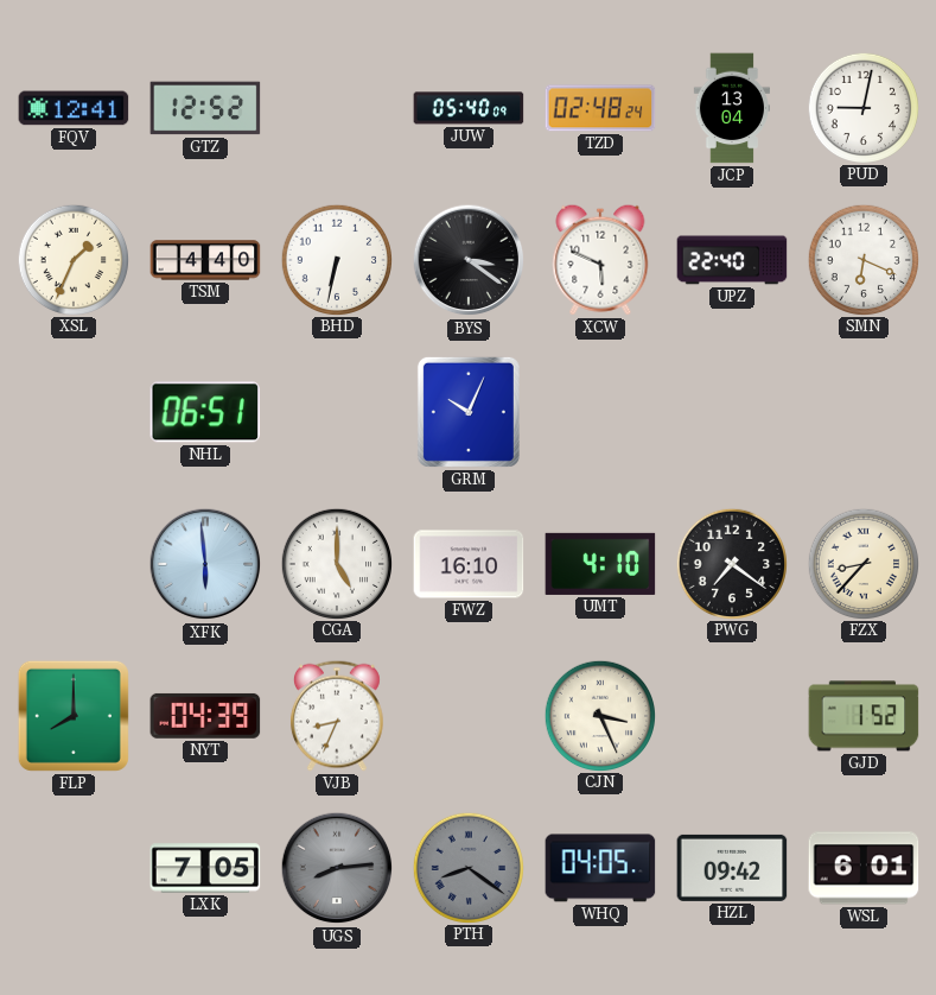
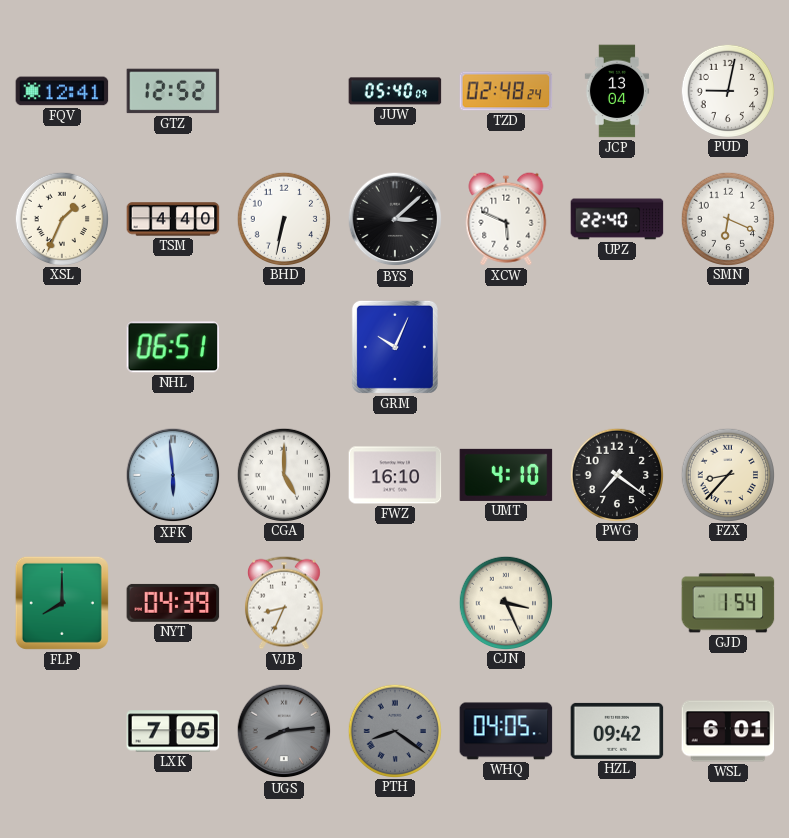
BYS: 3:21 -> 3:08 (395, 219)
GJD: 1:52 -> 1:54 (728, 603)
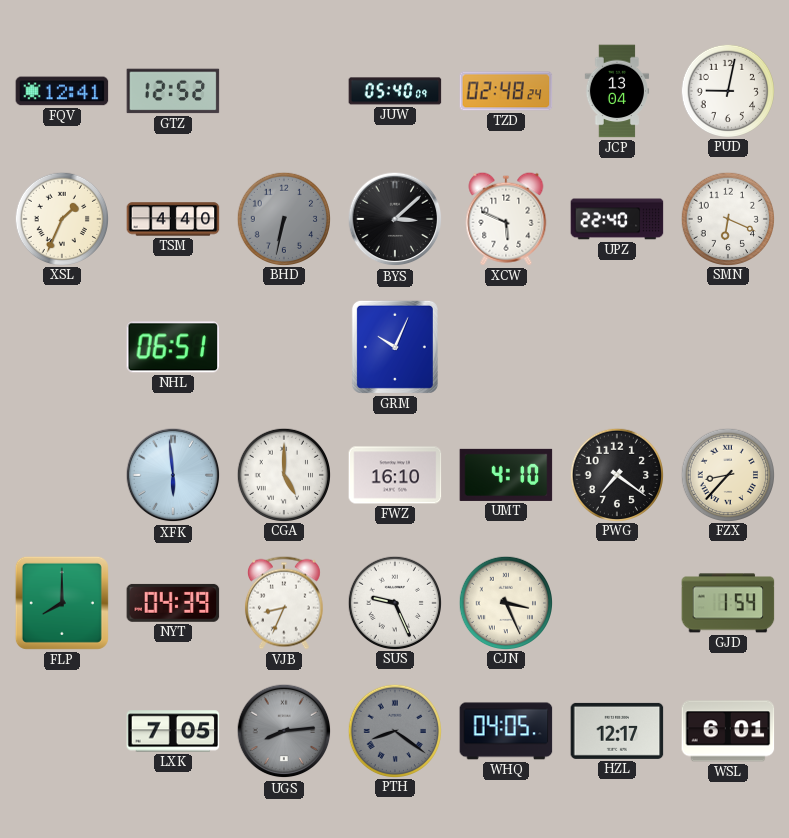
BHD dial: white -> grey (283, 218)
SUS: none -> 9:26 (394, 602)
HZL: 09:42 -> 12:17 (617, 731)
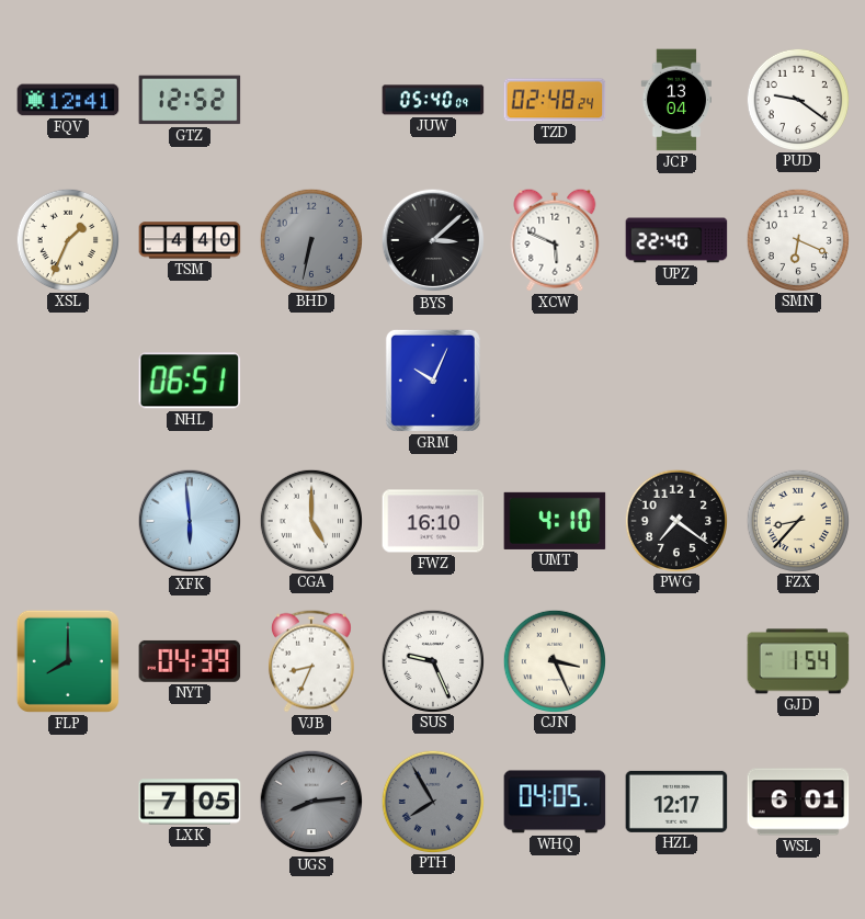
PUD: 9:02 -> 9:21 (797, 99)
PTH: 8:21 -> 7:55 (432, 801)
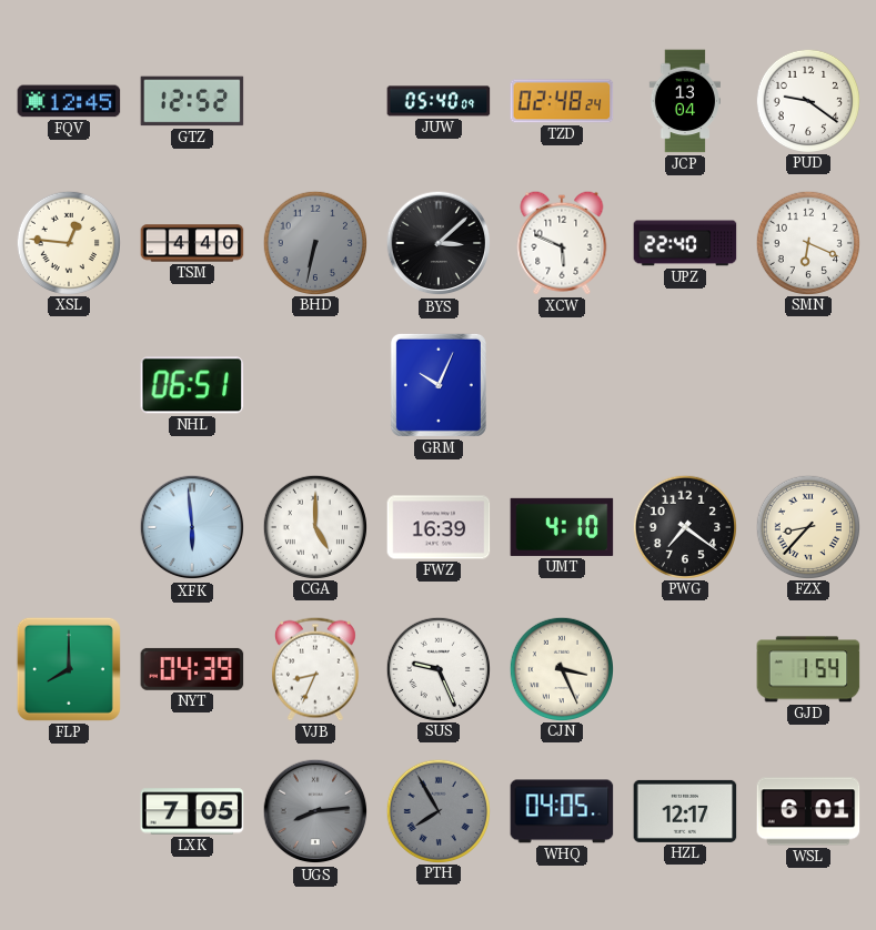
FQV: 12:41 -> 12:45 (69, 101)
XSL: 1:34 -> 12:46 (68, 242)
FWZ: 16:10 -> 16:39 (439, 527)
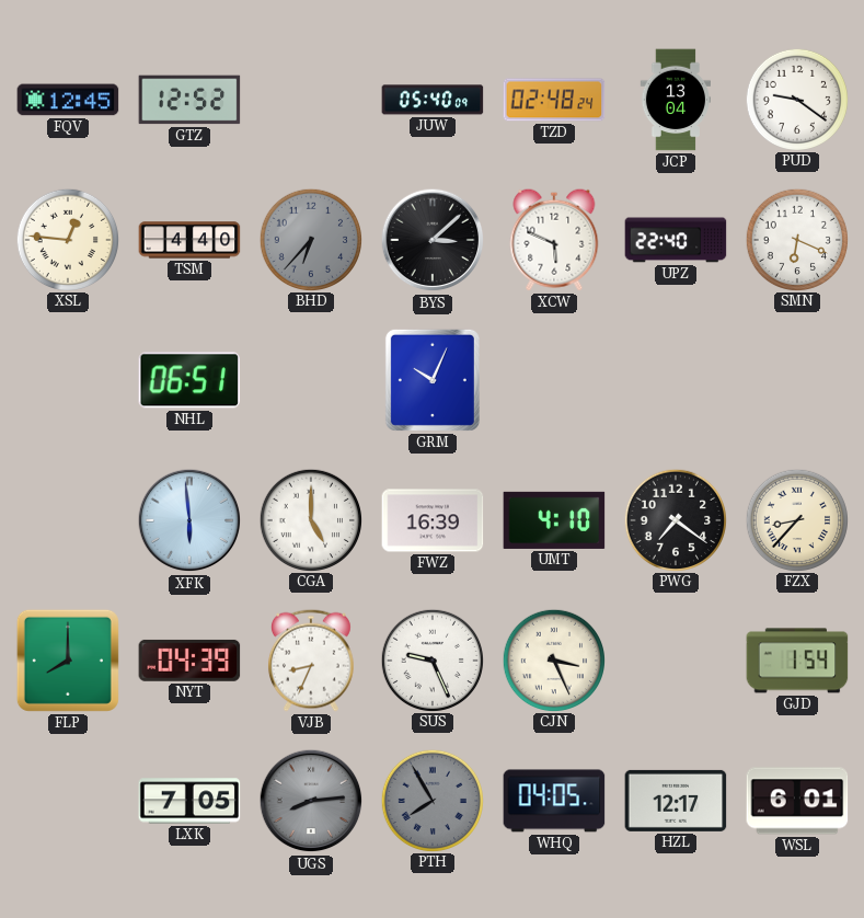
BHD: 6:32 -> 6:37 (310, 239)
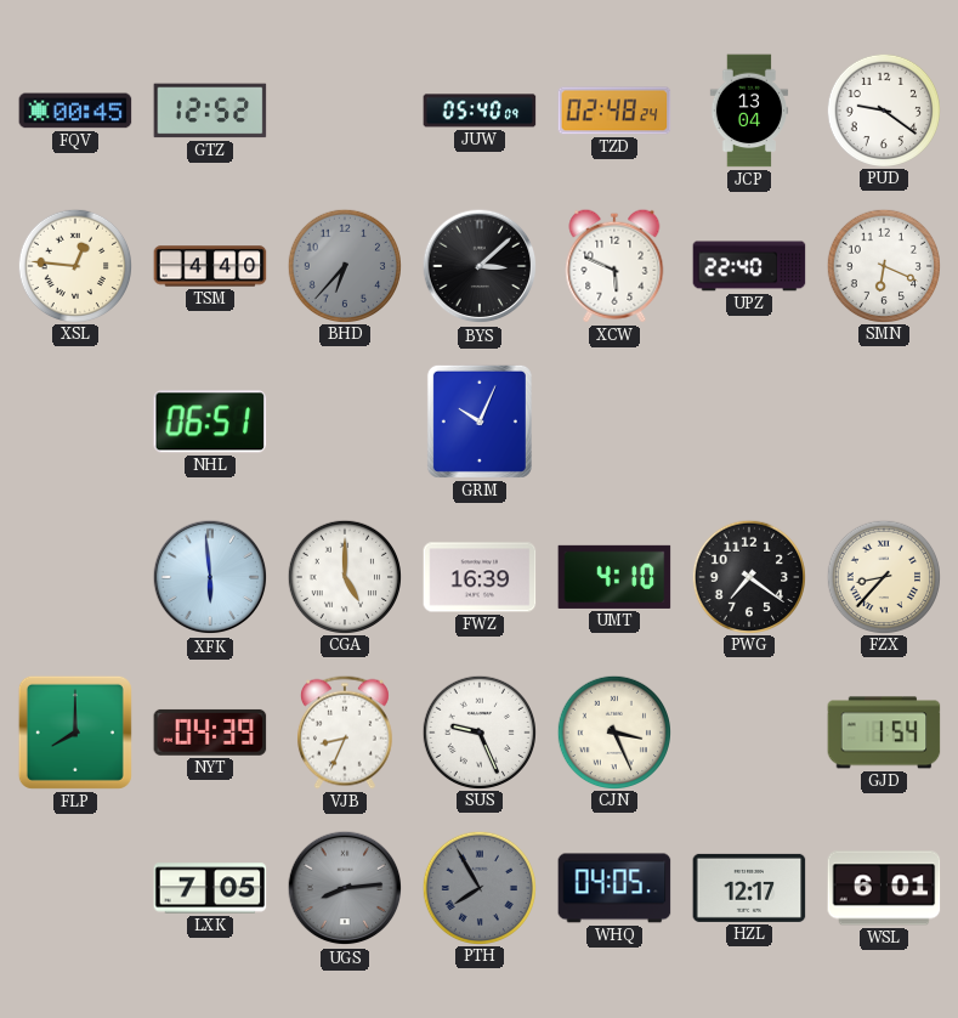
FQV: 12:45 -> 00:45 (75, 111)
